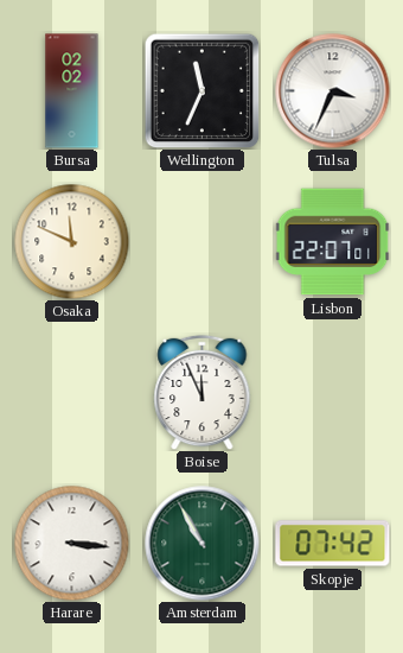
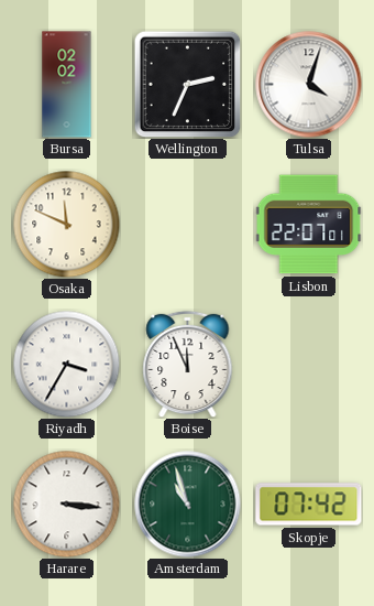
Wellington: 11:34 -> 2:34 (187, 84)
Tulsa: 3:34 -> 4:03 (309, 85)
Riyadh: none -> 3:35 (66, 364)
Amsterdam: 10:55 -> 10:57 (188, 505)
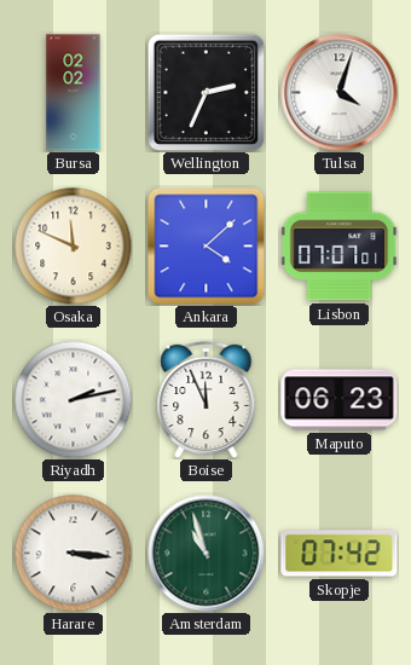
Ankara: none -> 4:08 (207, 247)
Lisbon: 22:07 -> 07:07 (338, 247)
Riyadh: 3:35 -> 2:13 (73, 399)
Maputo: none -> 06:23 (340, 400)
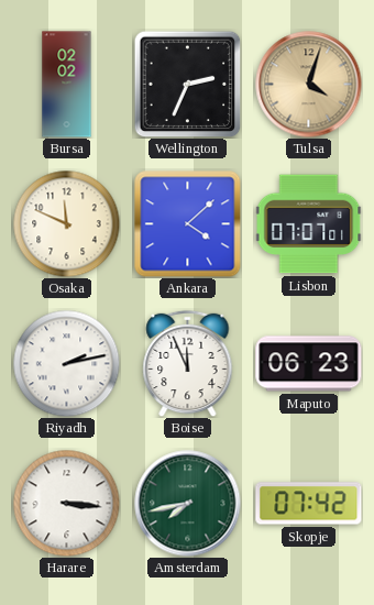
Tulsa dial: white -> champagne (309, 85)
Amsterdam: 10:57 -> 7:43 (188, 504)
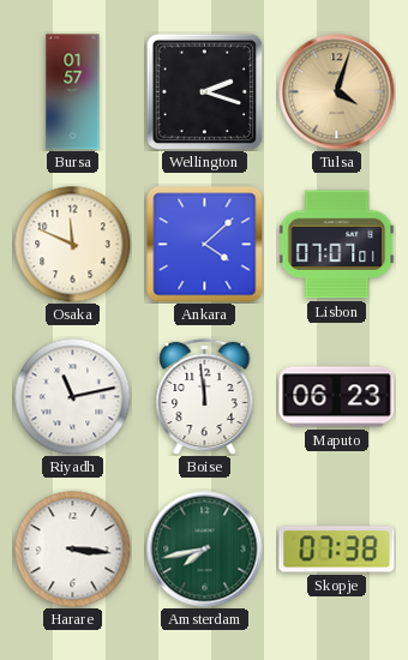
Bursa: 02:02 -> 01:57 (73, 92)
Wellington: 2:34 -> 2:18 (204, 91)
Riyadh: 2:13 -> 11:13 (72, 396)
Boise: 11:56 -> 11:59 (205, 396)
Skopje: 07:42 -> 07:38 (337, 550)
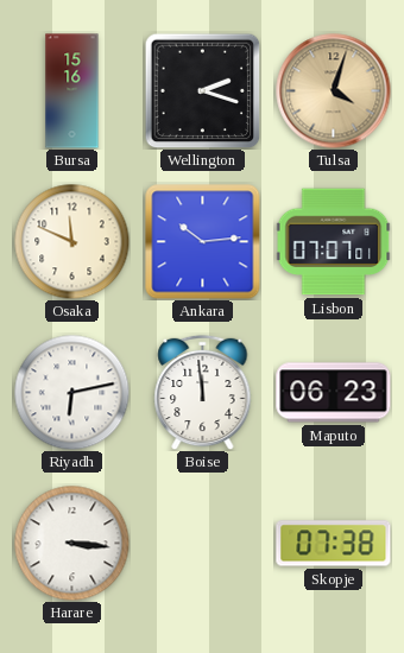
Bursa: 01:57 -> 15:16 (72, 91)
Ankara: 4:08 -> 10:14 (203, 242)
Riyadh: 11:13 -> 6:13 (71, 392)
Amsterdam: 7:43 -> none (205, 550)
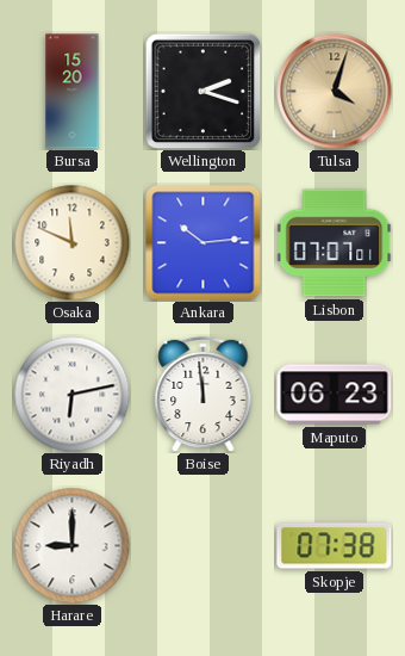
Bursa: 15:16 -> 15:20 (73, 92)
Harare: 3:16 -> 9:00 (71, 545)
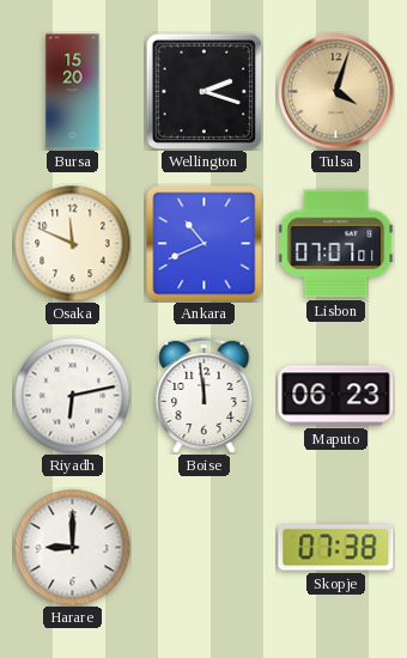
Ankara: 10:14 -> 10:41 (205, 244)
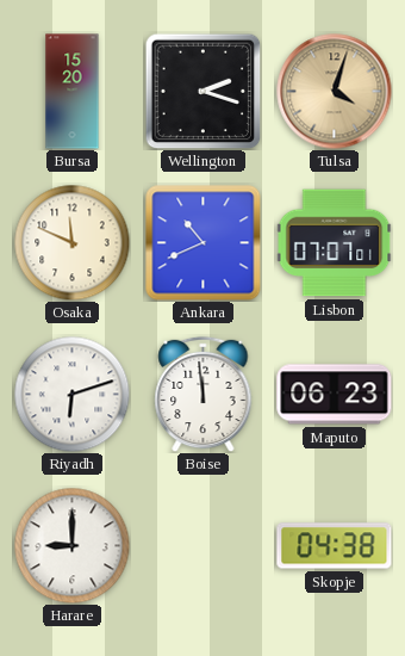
Riyadh: 6:13 -> 6:12 (71, 394)
Skopje: 07:38 -> 04:38 (335, 546)
